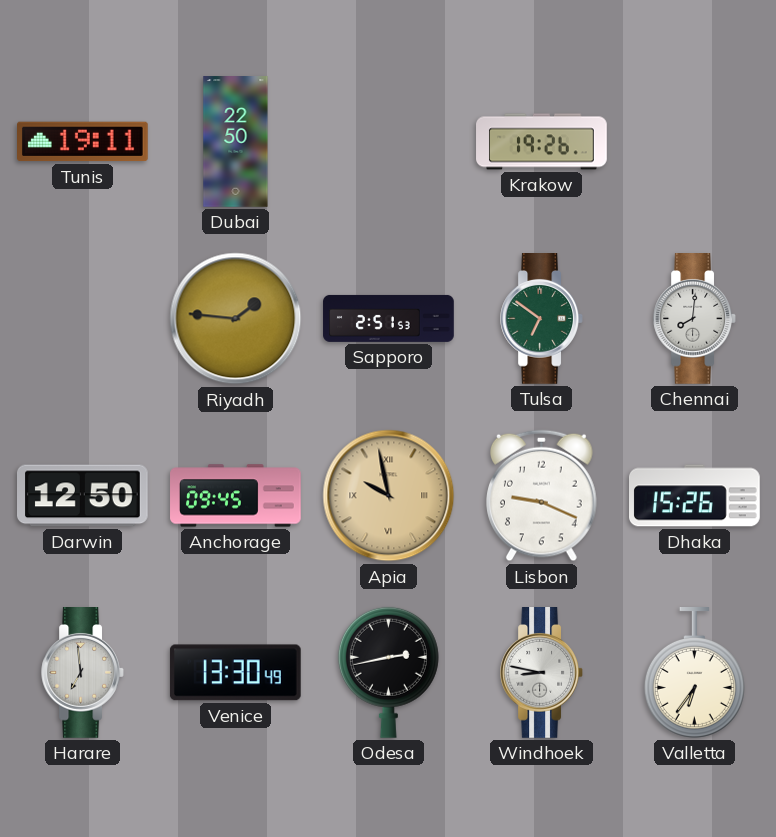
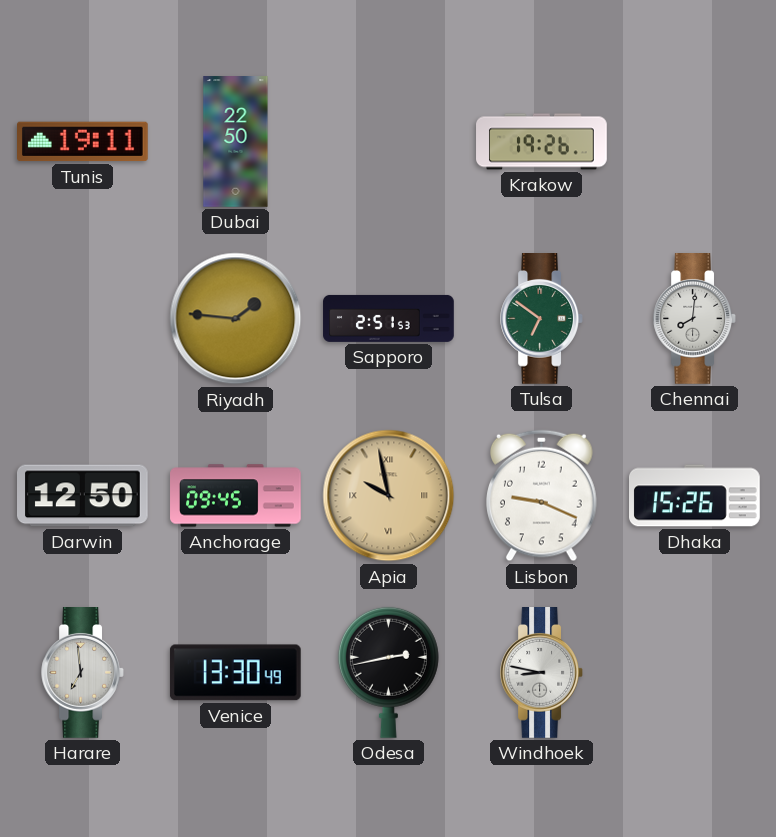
Valletta: 6:36 -> none (694, 673)
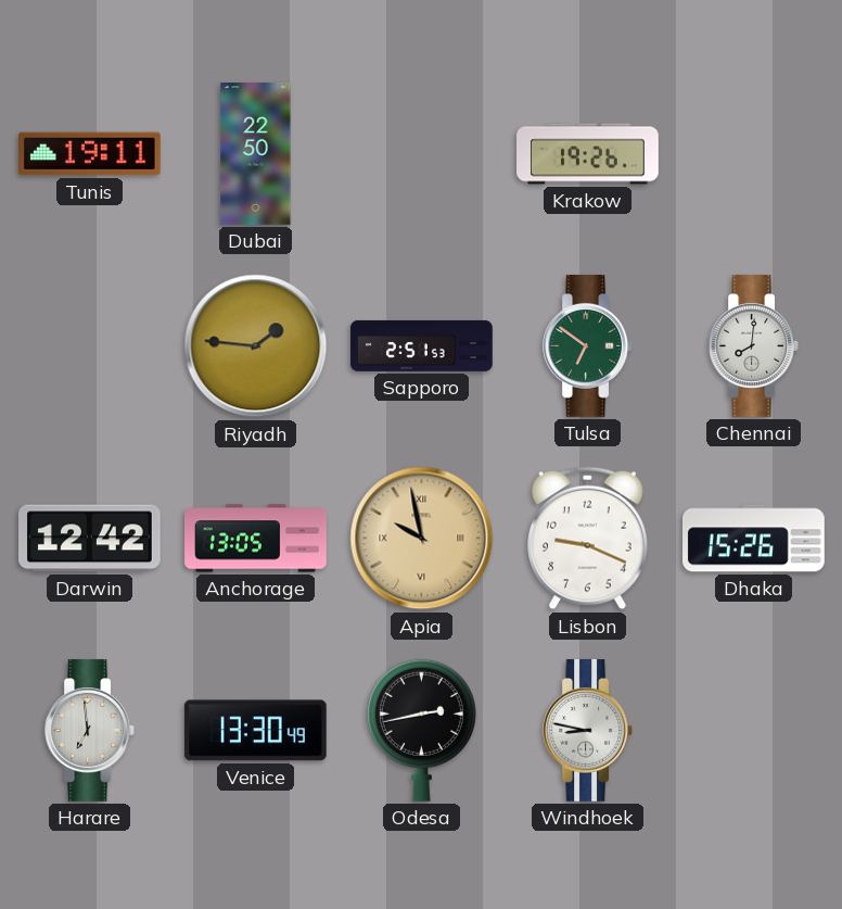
Darwin: 12:50 -> 12:42 (90, 539)
Anchorage: 09:45 -> 13:05 (256, 539)
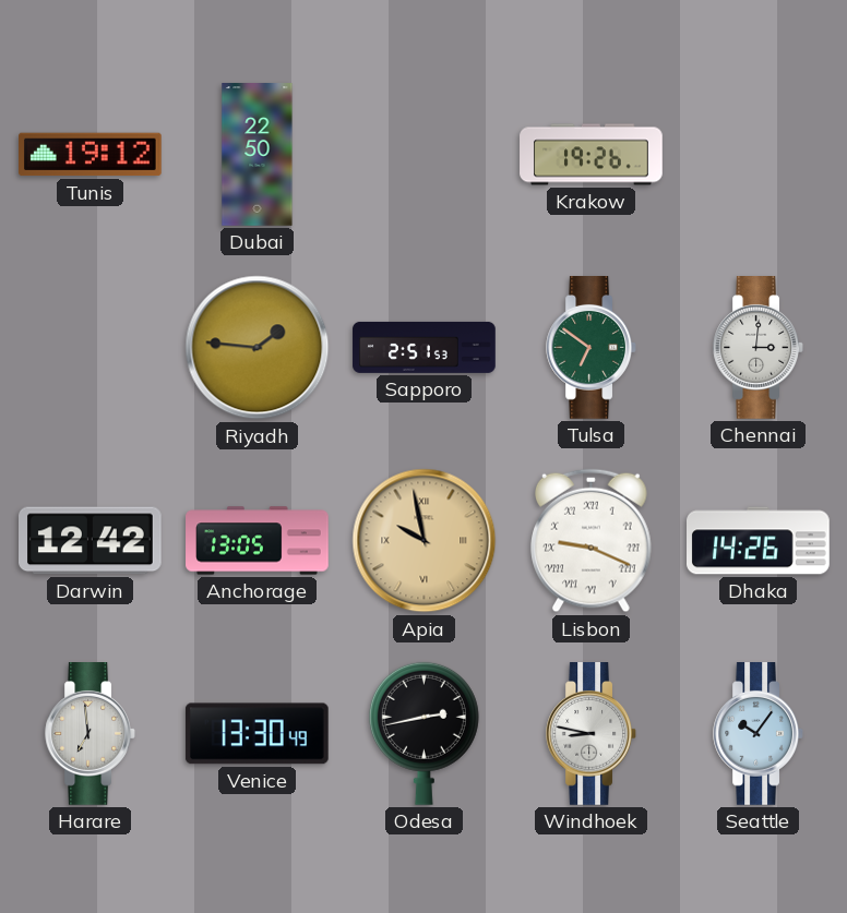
Tunis: 19:11 -> 19:12 (91, 155)
Chennai: 8:01 -> 3:01 (757, 348)
Lisbon numerals: Arabic -> Roman (592, 541)
Dhaka: 15:26 -> 14:26 (759, 541)
Seattle: none -> 10:06 (757, 734)
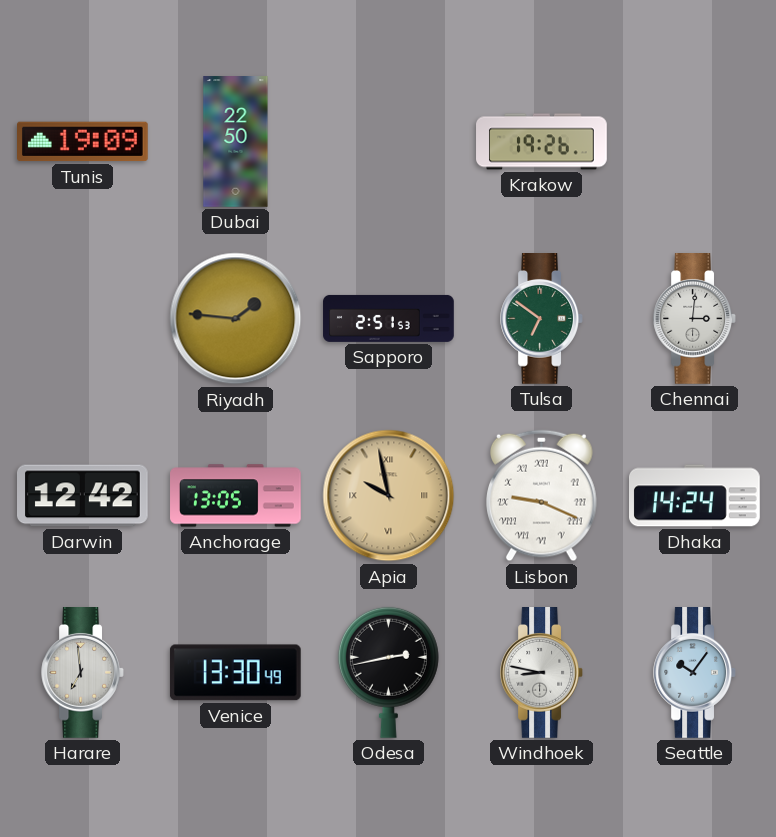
Tunis: 19:12 -> 19:09 (83, 142)
Dhaka: 14:26 -> 14:24 (695, 496)
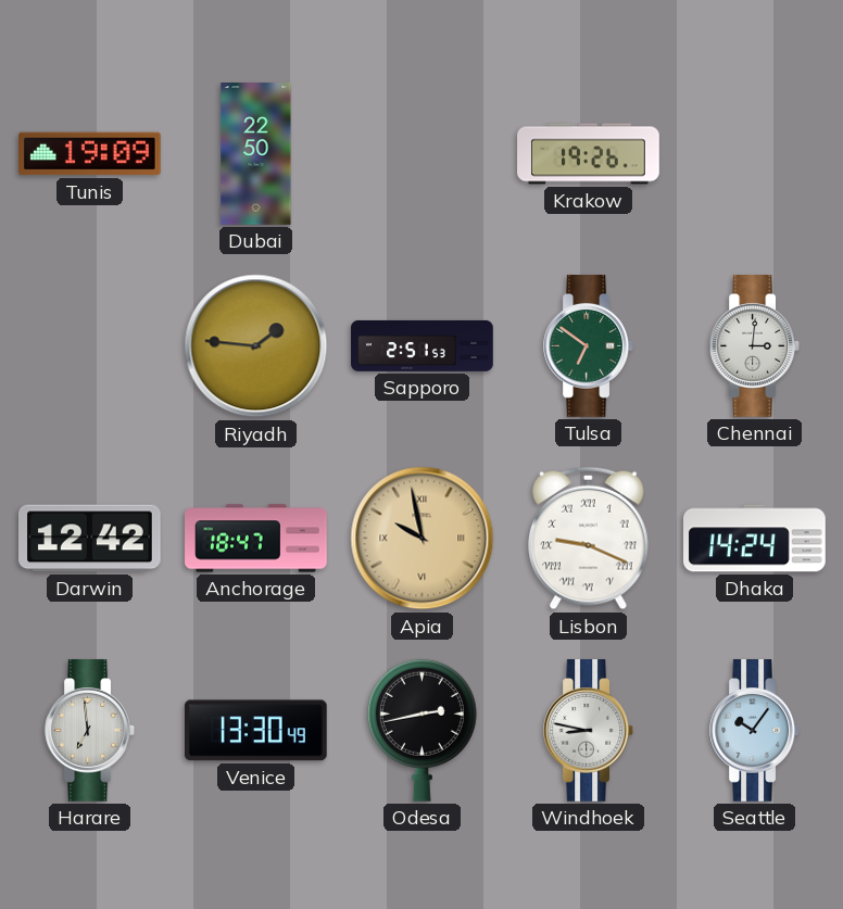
Anchorage: 13:05 -> 18:47 (256, 539)
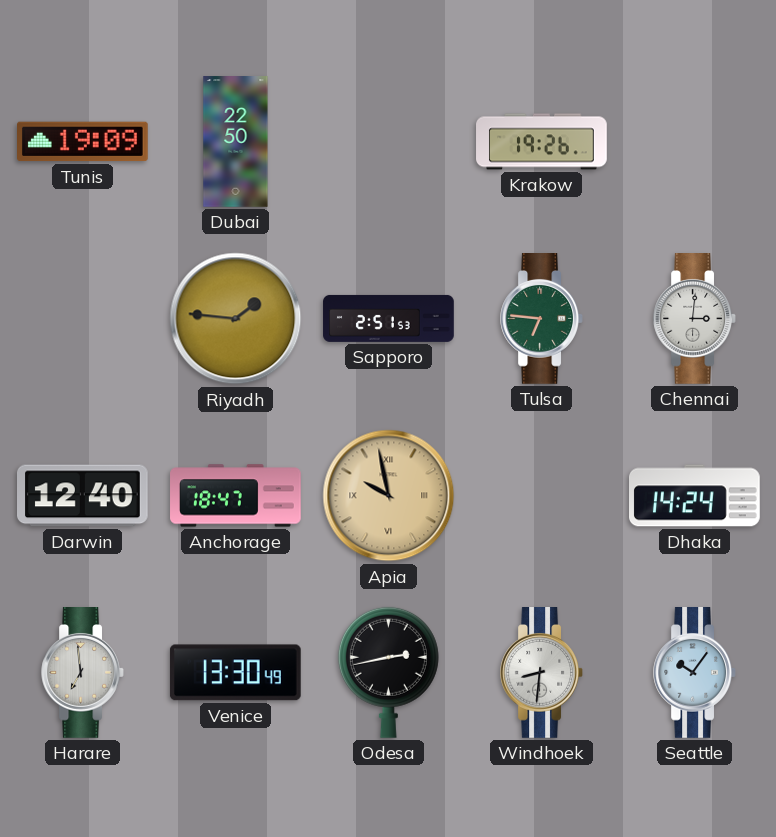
Tulsa: 6:51 -> 6:46 (541, 319)
Darwin: 12:42 -> 12:40 (83, 496)
Lisbon: 9:19 -> none (589, 539)
Windhoek: 8:47 -> 8:31 (541, 673)
